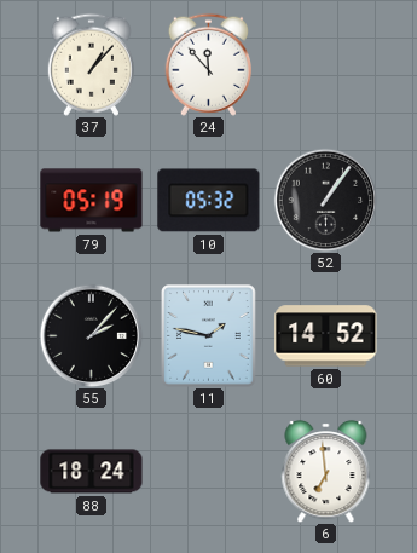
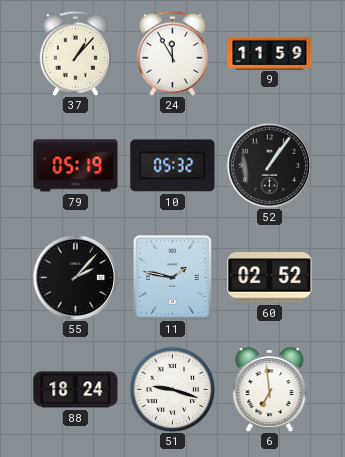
24: 11:53 -> 11:55 (172, 53)
9: none -> 11:59 (270, 53)
60: 14:52 -> 02:52 (270, 278)
51: none -> 9:18 (172, 389)
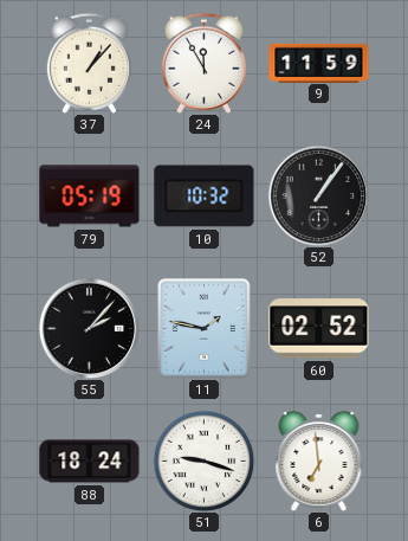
10: 05:32 -> 10:32 (205, 197)
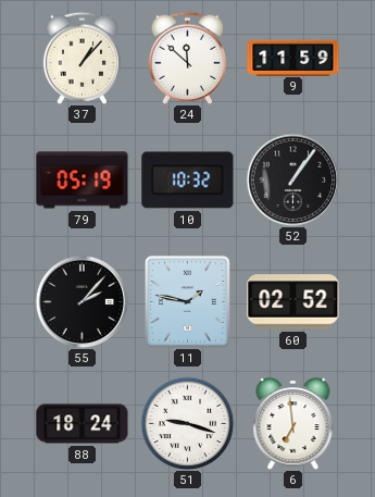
24: 11:55 -> 11:52 (187, 58)
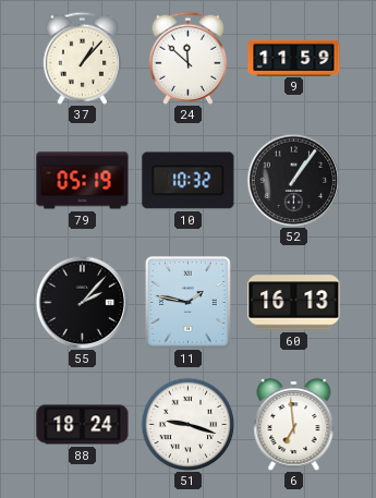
60: 02:52 -> 16:13 (294, 303)
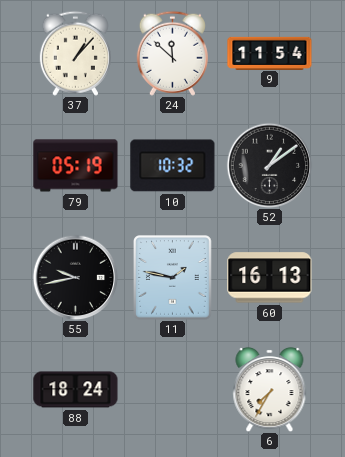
9: 11:59 -> 11:54 (270, 53)
52: 1:06 -> 1:09 (269, 165)
55: 2:07 -> 9:43 (75, 277)
51: 9:18 -> none (187, 424)
6: 6:59 -> 7:35 (270, 389)
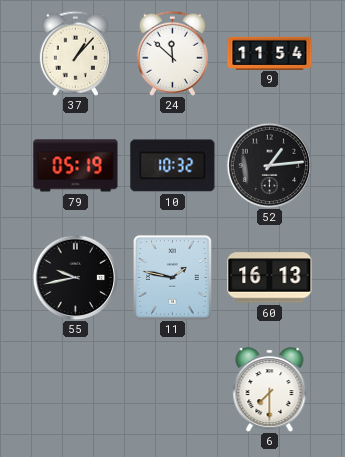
52: 1:09 -> 1:14 (269, 165)
88: 18:24 -> none (76, 390)
6: 7:35 -> 7:30 (270, 389)
